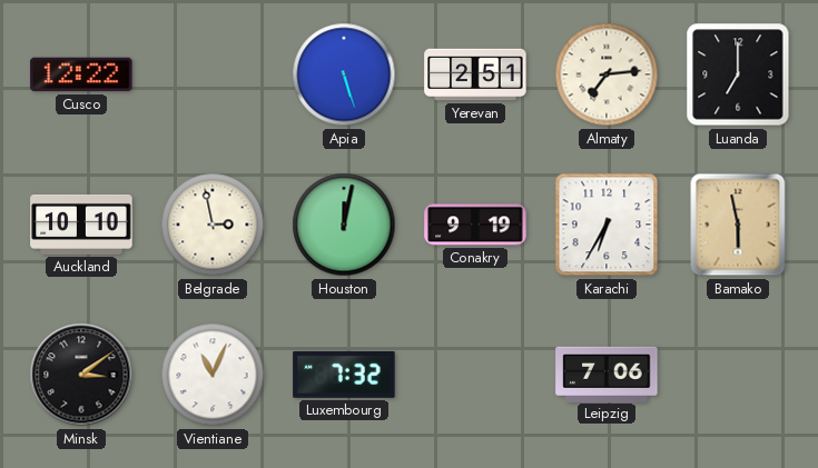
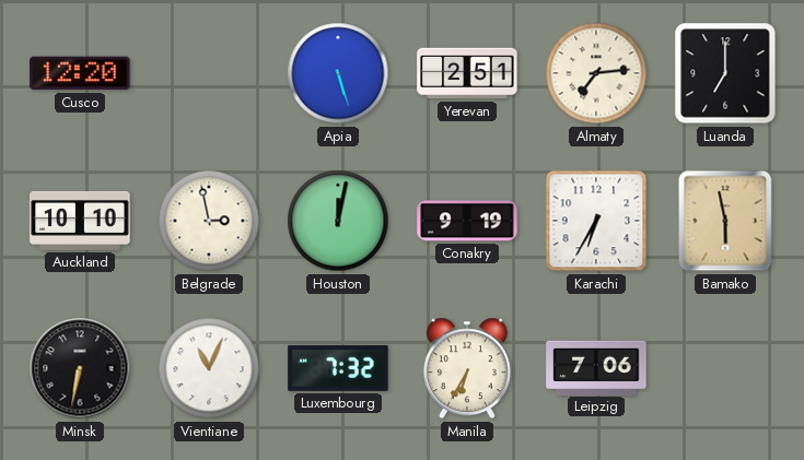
Cusco: 12:22 -> 12:20 (80, 73)
Minsk: 3:09 -> 6:32 (80, 368)
Manila: none -> 6:35 (467, 368)
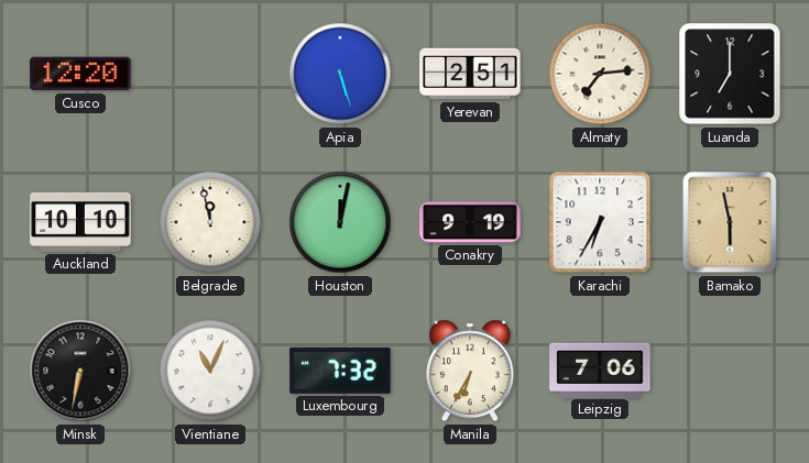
Belgrade: 2:58 -> 11:58 (210, 222)
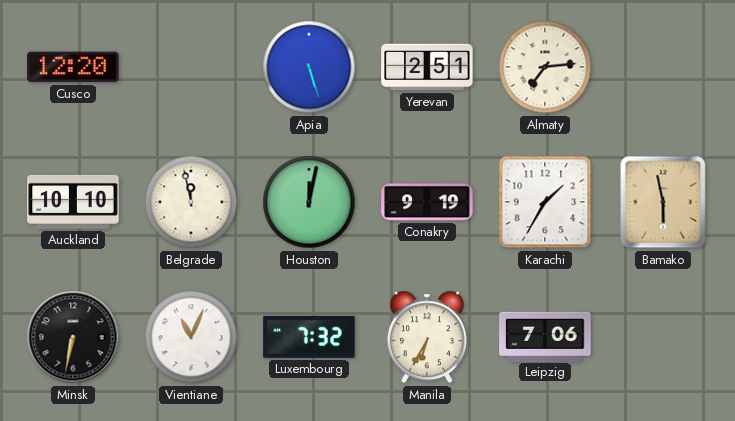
Luanda: 7:00 -> none (730, 74)
Karachi: 6:35 -> 1:35 (545, 202)
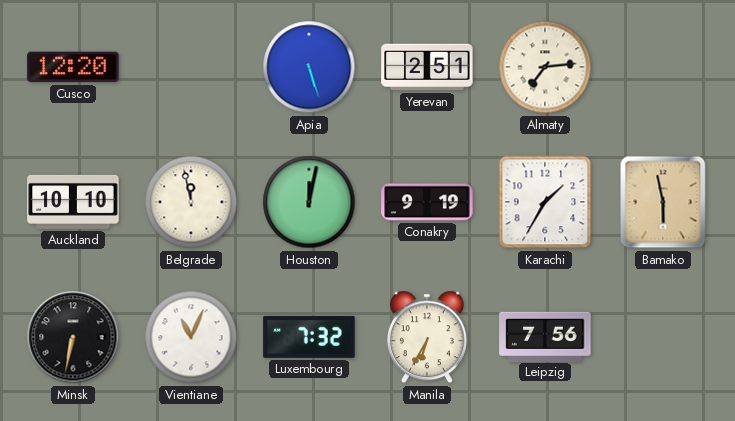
Leipzig: 7:06 -> 7:56 (545, 336)
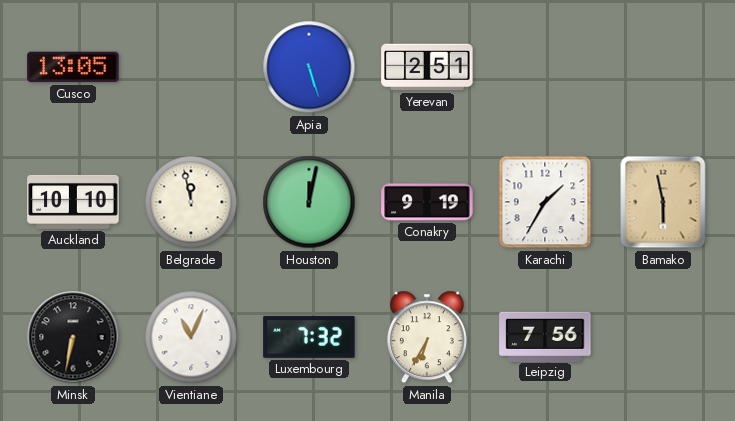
Cusco: 12:20 -> 13:05 (73, 67)
Almaty: 7:14 -> none (545, 67)
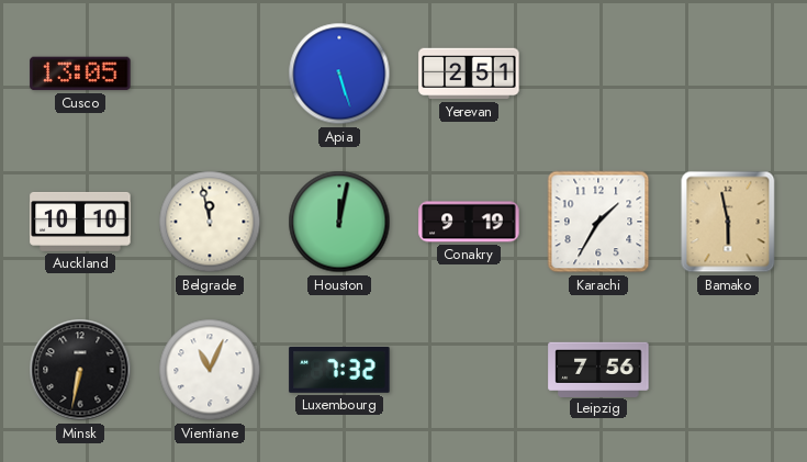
Manila: 6:35 -> none (427, 337)
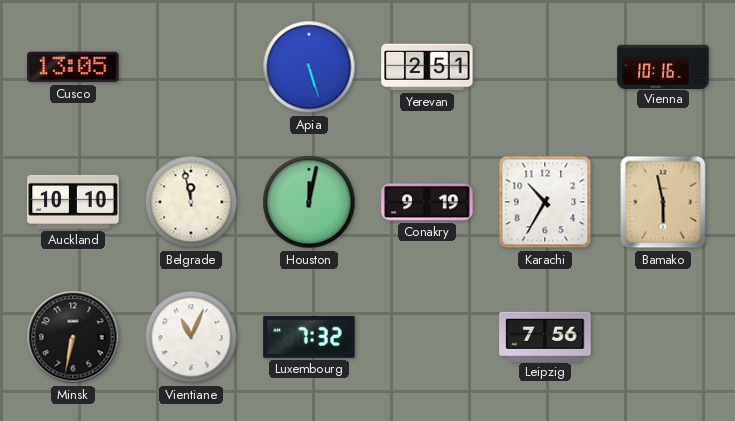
Vienna: none -> 10:16 (663, 66)
Karachi: 1:35 -> 10:35 (545, 202)
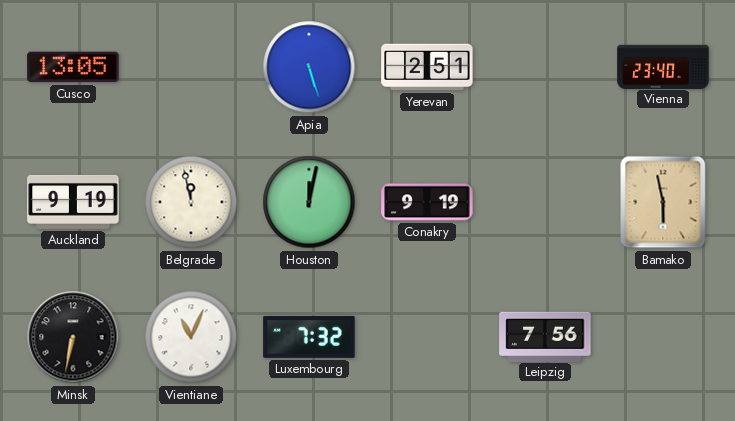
Vienna: 10:16 -> 23:40 (663, 66)
Auckland: 10:10 -> 9:19 (73, 202)
Karachi: 10:35 -> none (545, 202)
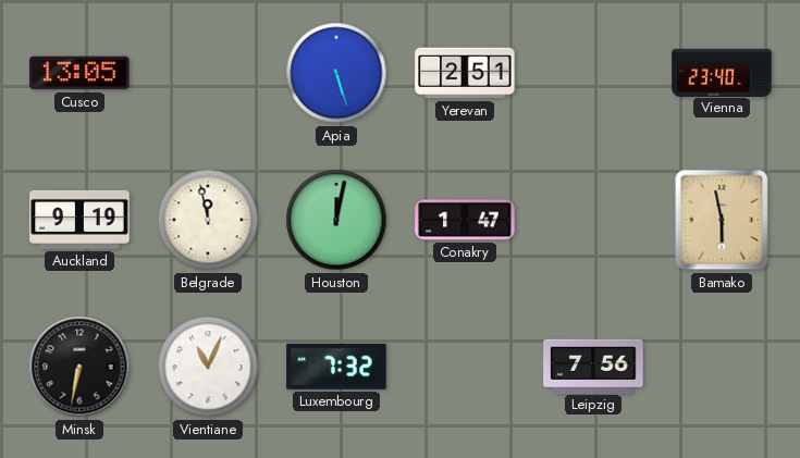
Conakry: 9:19 -> 1:47 (465, 220)
